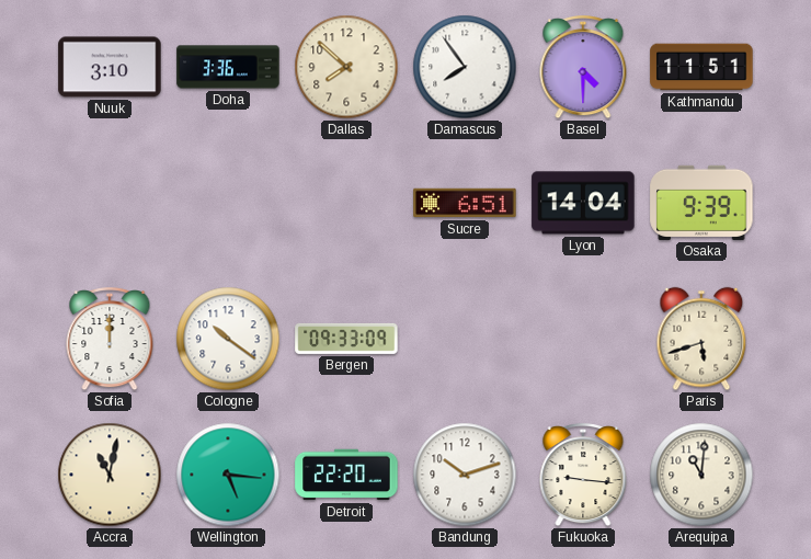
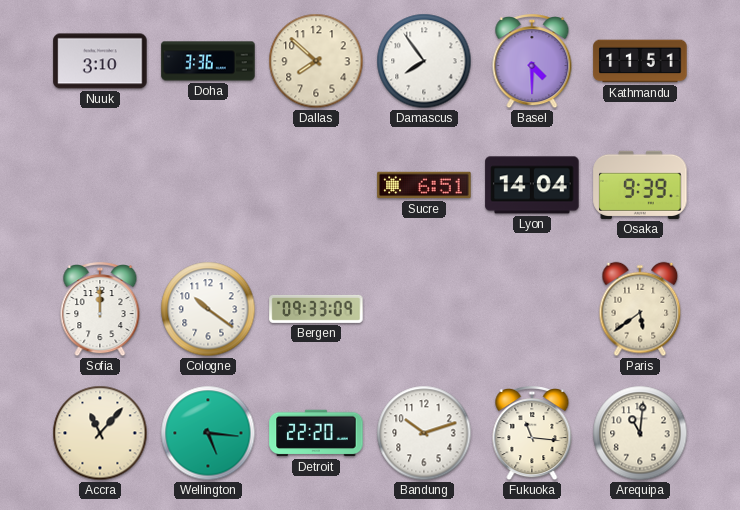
Paris: 5:42 -> 5:39 (640, 309)
Accra: 11:02 -> 11:07 (100, 433)
Fukuoka: 9:16 -> 11:16 (532, 434)
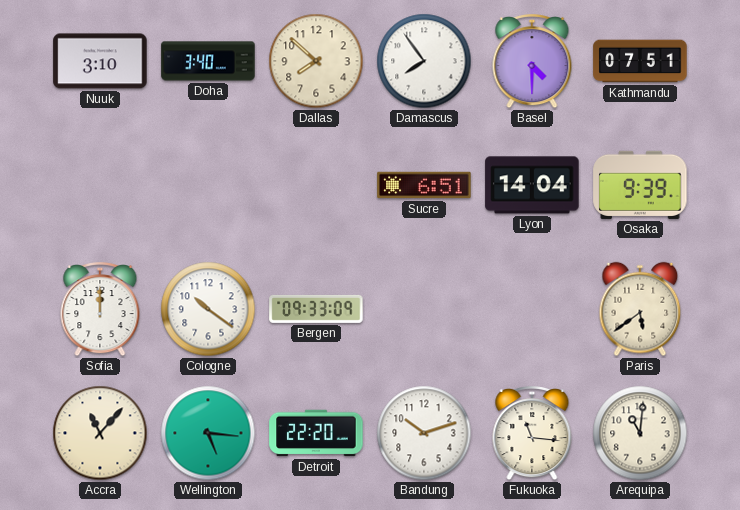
Doha: 3:36 -> 3:40 (208, 61)
Kathmandu: 11:51 -> 07:51 (640, 61)
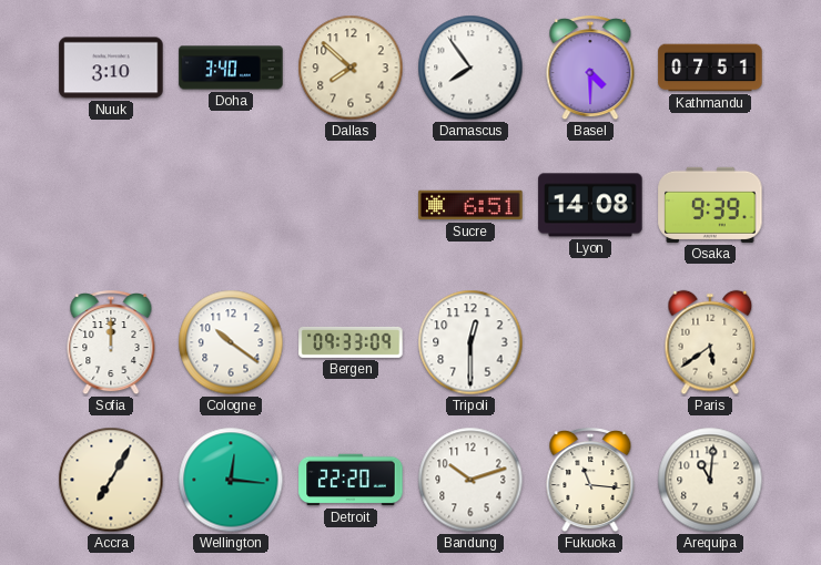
Lyon: 14:04 -> 14:08 (590, 205)
Tripoli: none -> 12:30 (470, 342)
Accra: 11:07 -> 7:05 (111, 480)
Wellington: 5:16 -> 12:16 (231, 480)
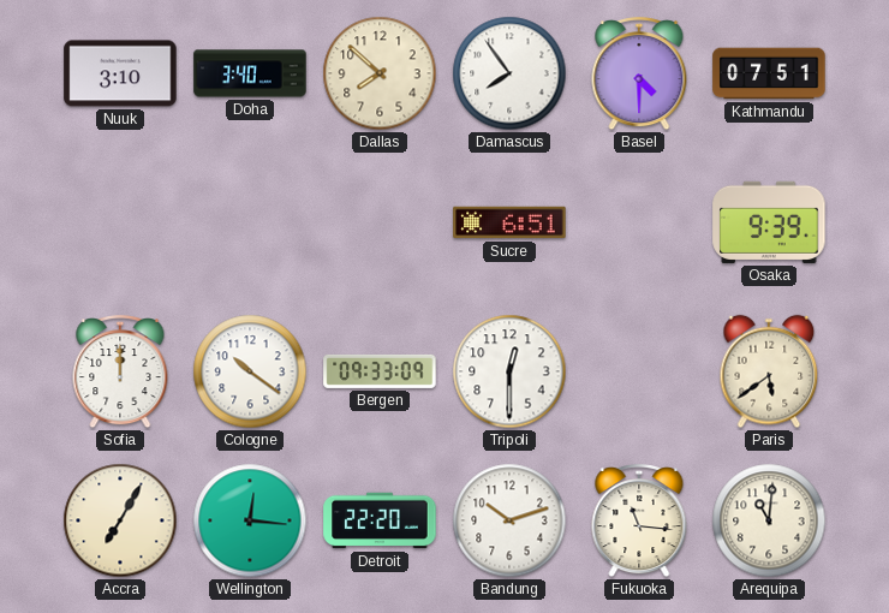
Lyon: 14:08 -> none (590, 205)
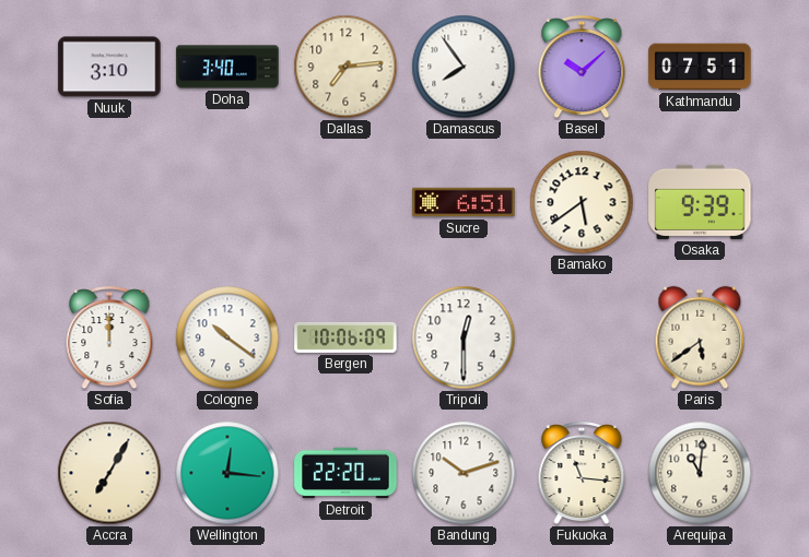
Dallas: 7:52 -> 7:14 (345, 67)
Basel: 4:30 -> 10:08 (582, 68)
Bamako: none -> 5:39 (582, 202)
Bergen: 09:33 -> 10:06 (345, 337)
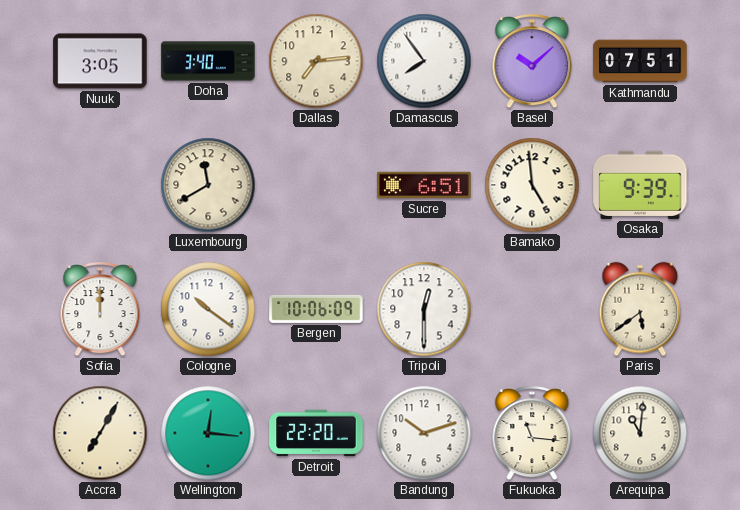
Nuuk: 3:10 -> 3:05 (100, 61)
Luxembourg: none -> 11:40 (208, 185)
Bamako: 5:39 -> 4:59 (532, 185)
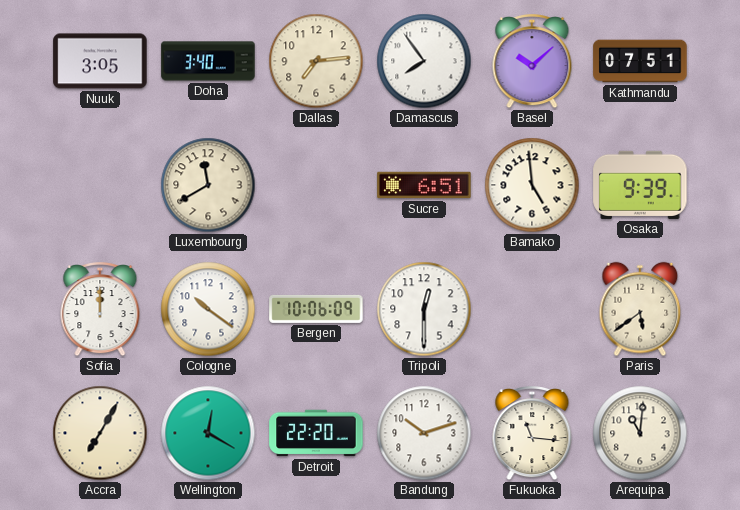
Wellington: 12:16 -> 12:20 (208, 433)
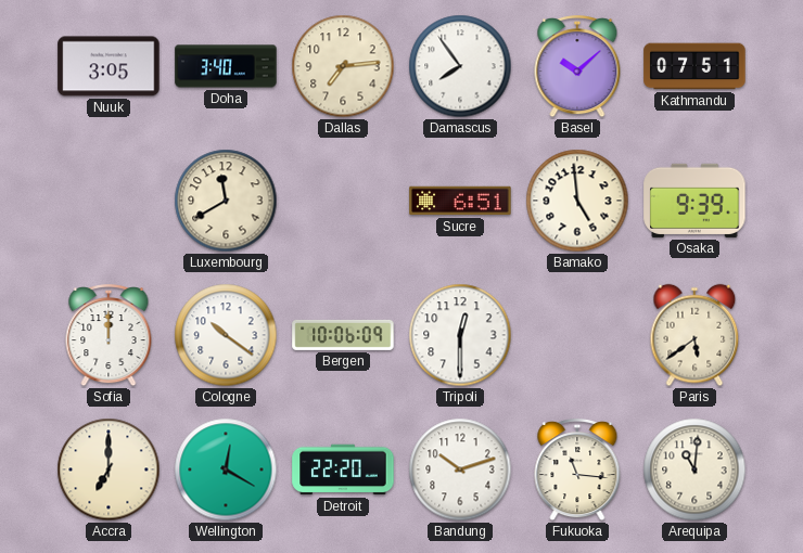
Accra: 7:05 -> 7:00 (109, 470)
